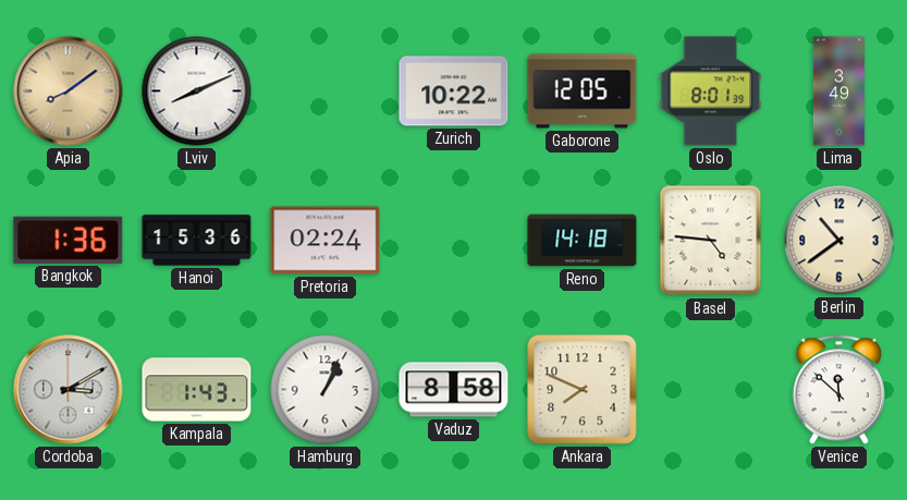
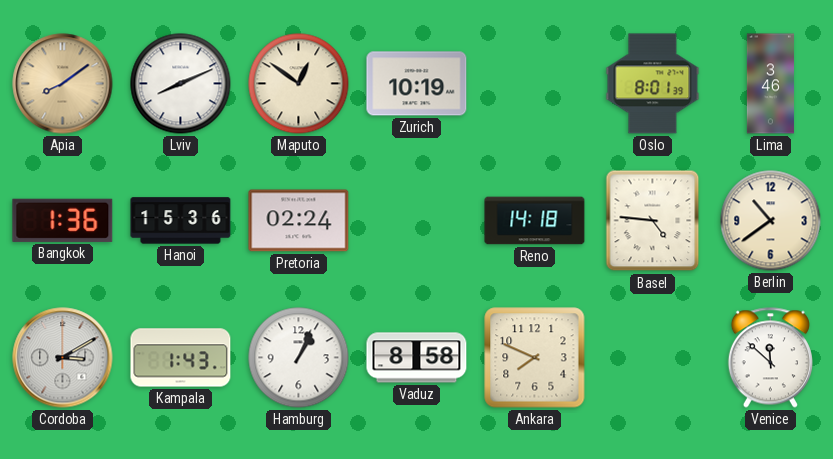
Maputo: none -> 12:51 (299, 84)
Zurich: 10:22 -> 10:19 (417, 84)
Gaborone: 12:05 -> none (583, 92)
Lima: 3:49 -> 3:46 (770, 84)
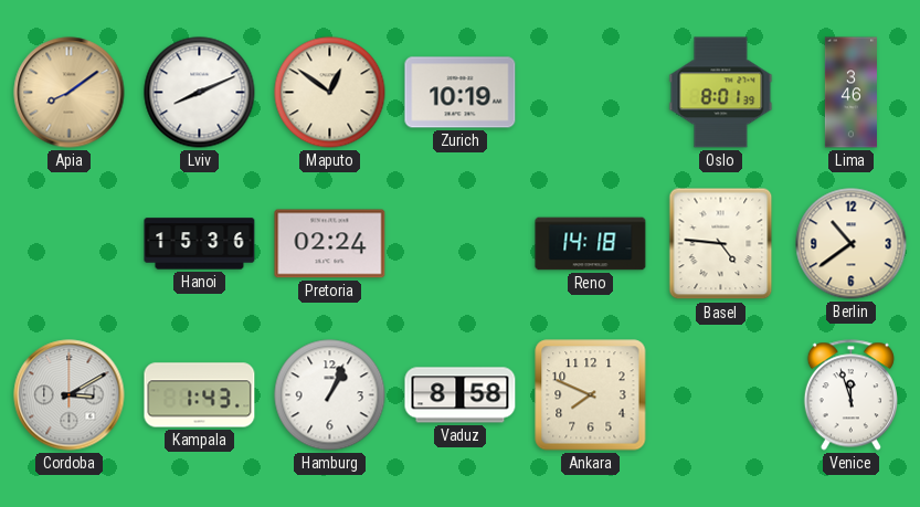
Bangkok: 1:36 -> none (63, 220)
Venice: 11:52 -> 11:57 (850, 395)
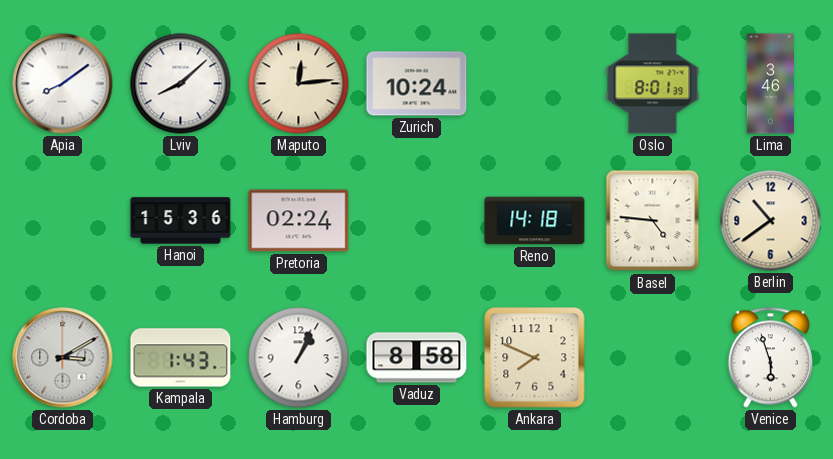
Apia dial: champagne -> white (63, 84)
Lviv: 8:11 -> 8:08 (181, 84)
Maputo: 12:51 -> 12:14 (299, 84)
Zurich: 10:19 -> 10:24 (417, 84)
Venice: 11:57 -> 5:57 (770, 358)
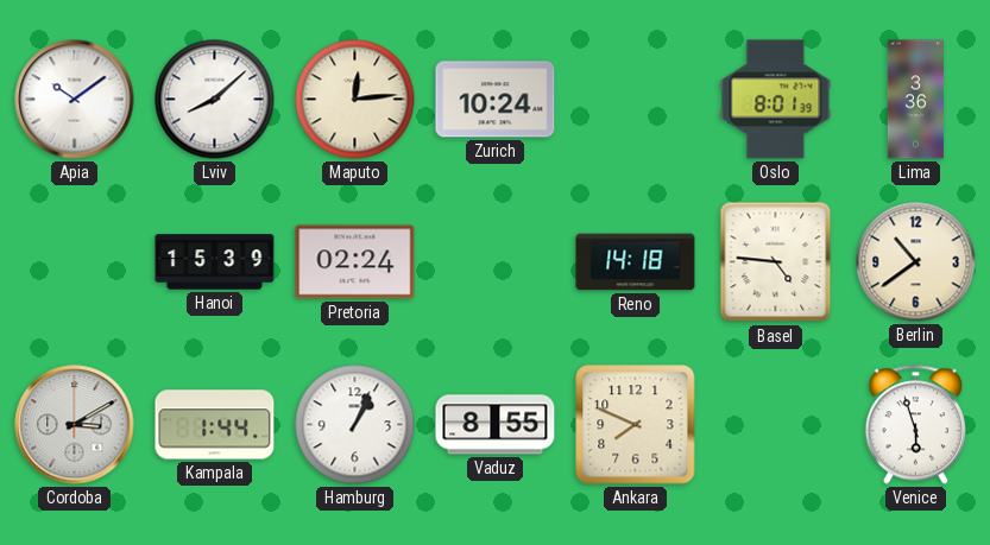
Apia: 8:09 -> 10:09 (75, 100)
Lima: 3:46 -> 3:36 (915, 100)
Hanoi: 15:36 -> 15:39 (215, 262)
Kampala: 1:43 -> 1:44 (215, 425)
Vaduz: 8:58 -> 8:55 (496, 425)
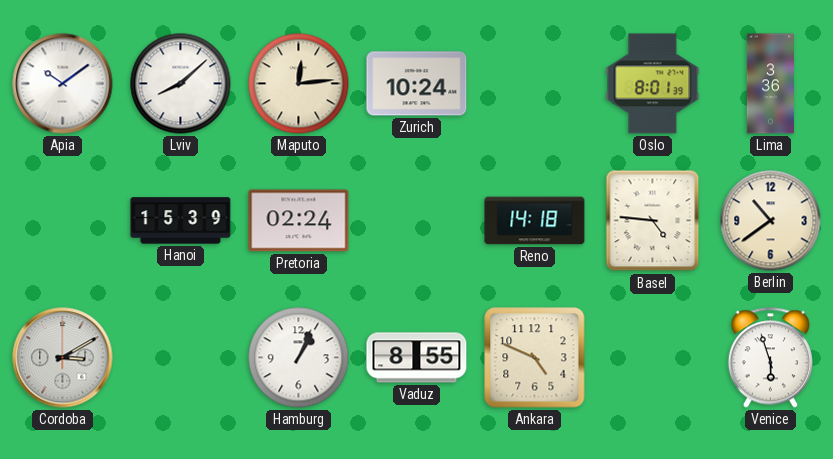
Kampala: 1:44 -> none (215, 425)
Ankara: 7:49 -> 4:49 (535, 358)
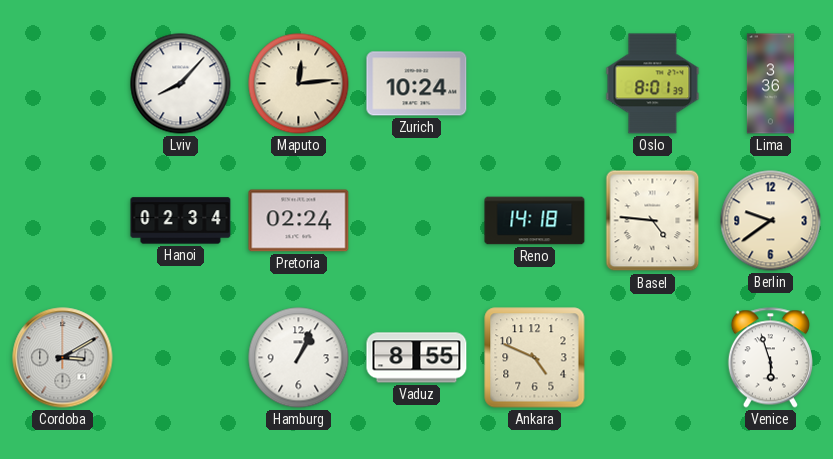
Apia: 10:09 -> none (63, 84)
Lviv: 8:08 -> 8:07 (181, 84)
Hanoi: 15:39 -> 02:34 (181, 221)
Berlin: 10:39 -> 9:39 (771, 221)
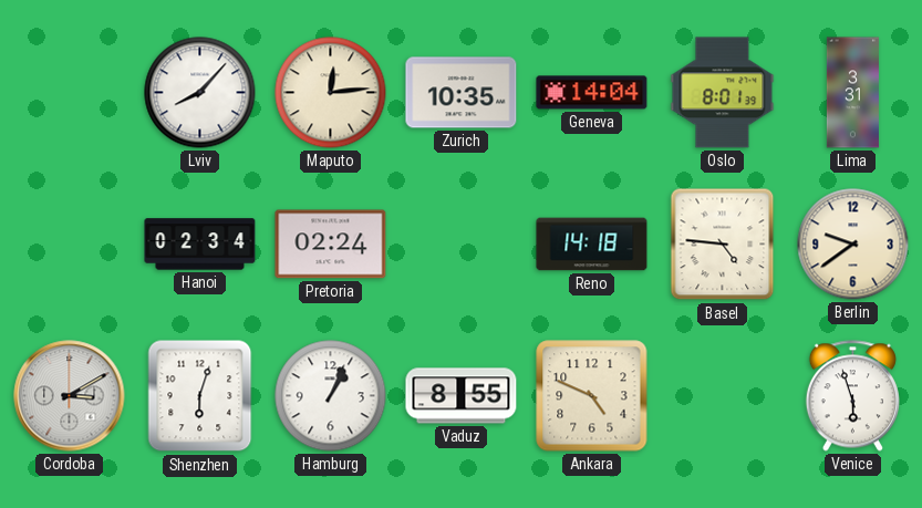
Zurich: 10:24 -> 10:35 (462, 93)
Geneva: none -> 14:04 (592, 93)
Lima: 3:36 -> 3:31 (852, 93)
Shenzhen: none -> 6:03 (200, 396)
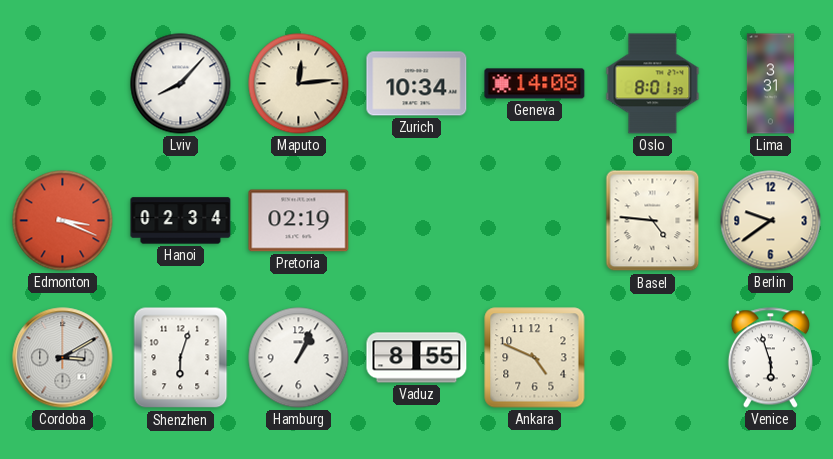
Zurich: 10:35 -> 10:34 (417, 84)
Geneva: 14:04 -> 14:08 (535, 84)
Edmonton: none -> 3:19 (63, 221)
Pretoria: 02:24 -> 02:19 (299, 221)
Reno: 14:18 -> none (592, 245)
